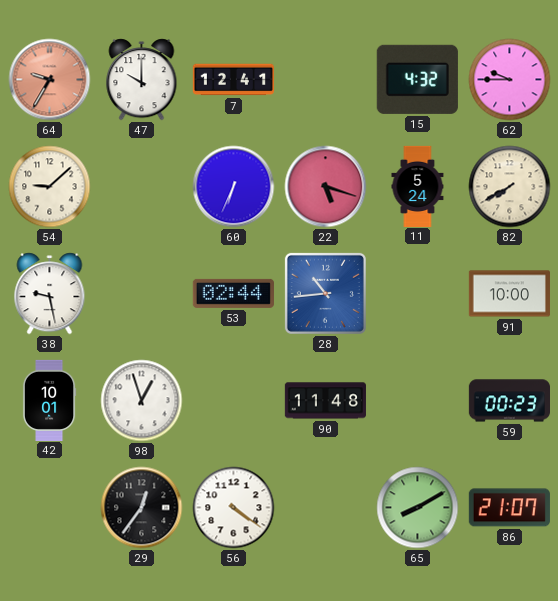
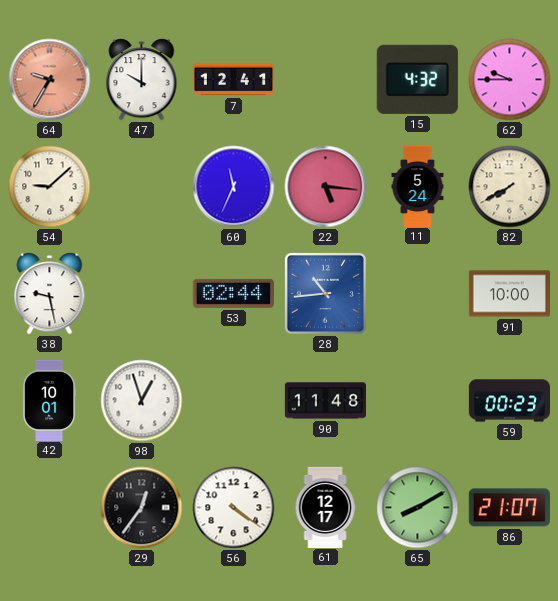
60: 6:34 -> 11:34 (234, 187)
22: 5:18 -> 5:16 (326, 187)
61: none -> 12:17 (325, 507)
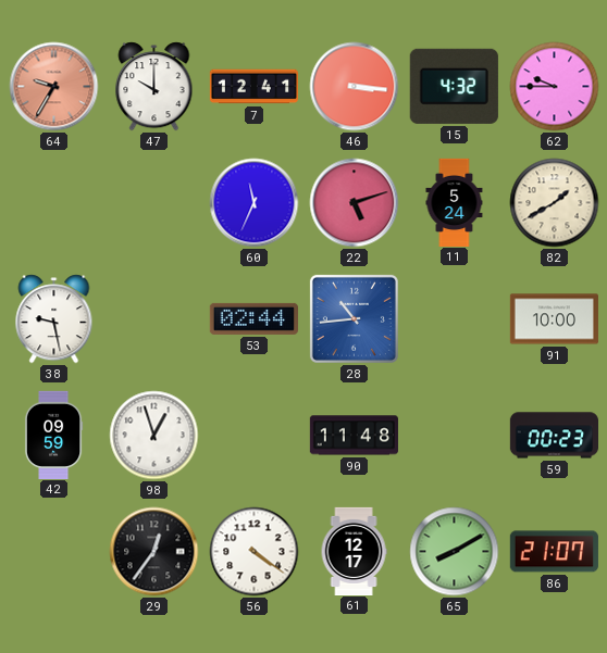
46: none -> 3:16 (355, 87)
54: 9:08 -> none (50, 187)
22: 5:16 -> 5:12 (355, 203)
82: 7:40 -> 1:40 (555, 203)
42: 10:01 -> 09:59 (53, 435)
